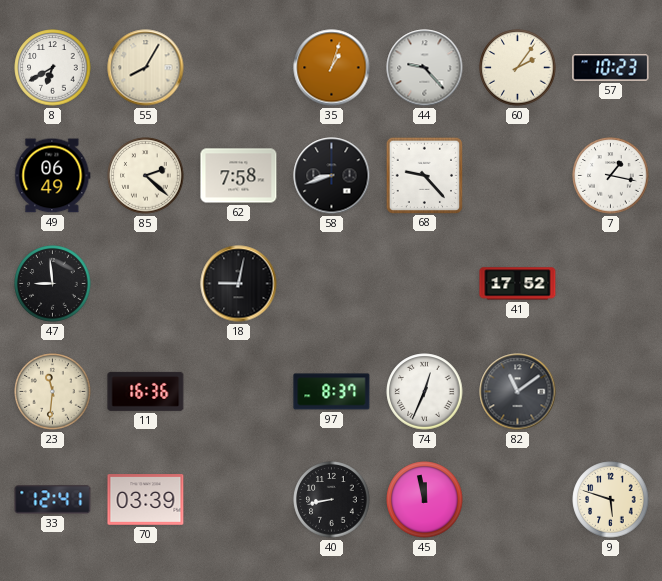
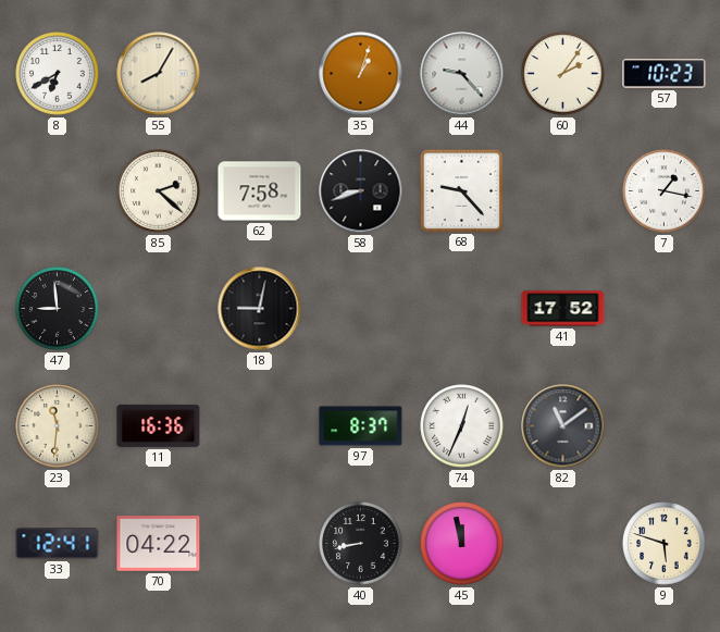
49: 06:49 -> none (53, 176)
70: 03:39 -> 04:22 (159, 544)
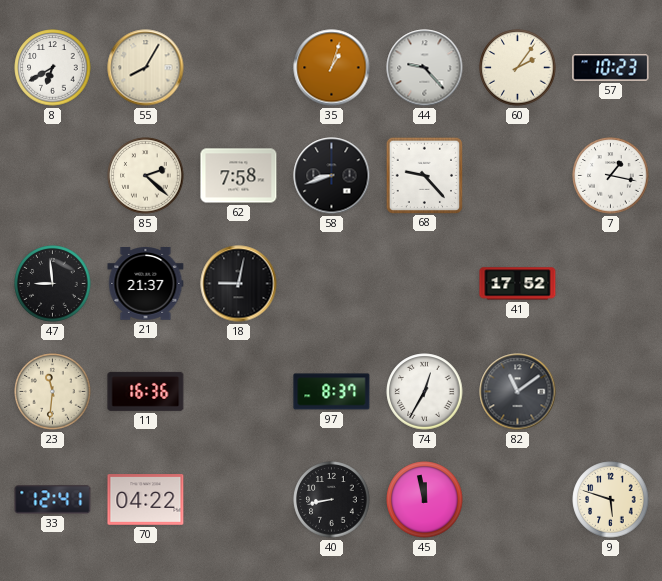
21: none -> 21:37 (146, 284)
74: 12:34 -> 12:35 (425, 392)
